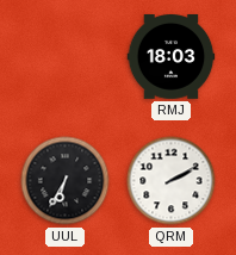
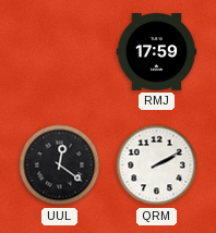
RMJ: 18:03 -> 17:59 (157, 52)
UUL: 6:35 -> 12:21 (60, 165)
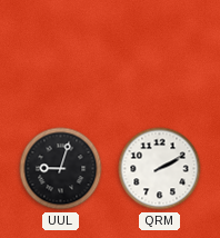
RMJ: 17:59 -> none (157, 52)
UUL: 12:21 -> 9:03 (61, 169)
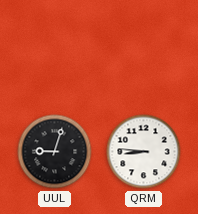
QRM: 2:10 -> 8:46 (144, 152)
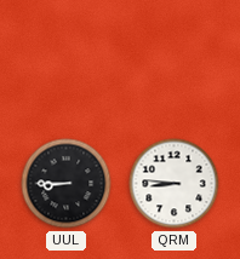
UUL: 9:03 -> 8:45 (67, 184)
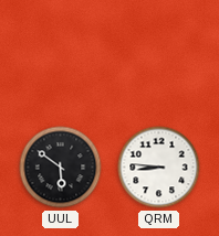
UUL: 8:45 -> 5:51 (61, 168)
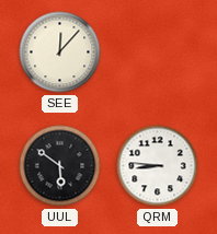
SEE: none -> 12:07 (60, 52)
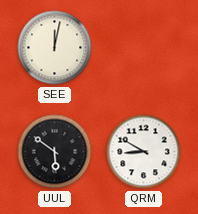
SEE: 12:07 -> 12:02 (55, 48)
QRM: 8:46 -> 8:50 (144, 152)
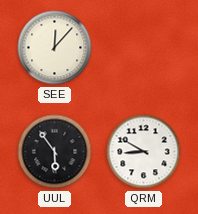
SEE: 12:02 -> 12:07 (55, 48)
UUL: 5:51 -> 5:54 (55, 152)
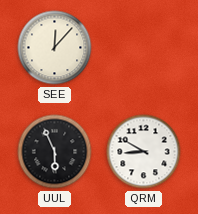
UUL: 5:54 -> 5:56 (55, 152)
